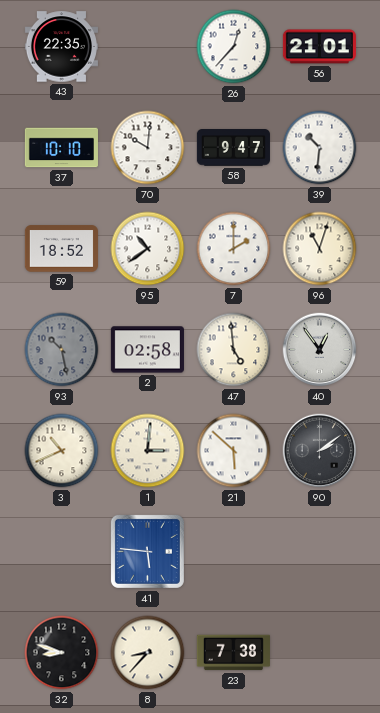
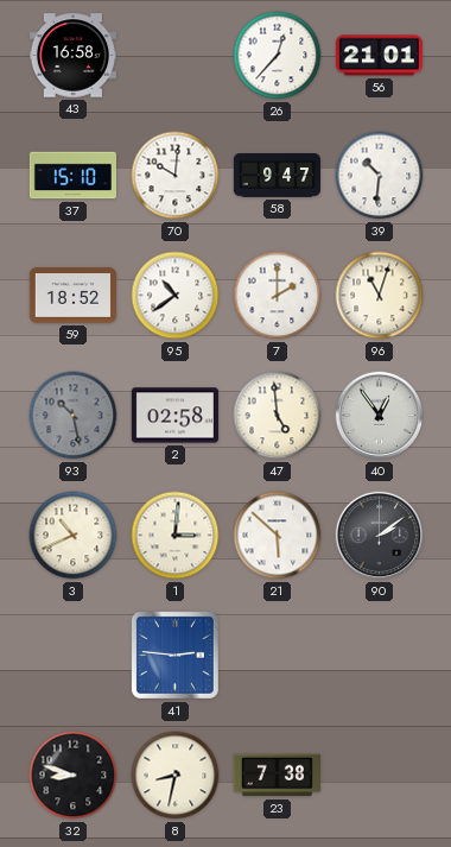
43: 22:35 -> 16:58 (72, 56)
37: 10:10 -> 15:10 (72, 176)
41: 5:46 -> 2:46 (174, 655)
8: 8:37 -> 8:32 (176, 776)
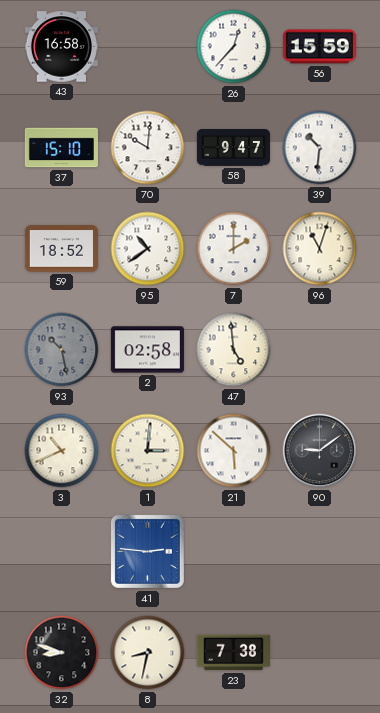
56: 21:01 -> 15:59 (319, 47)
40: 12:54 -> none (380, 416)
90: 2:09 -> 9:09 (320, 451)
